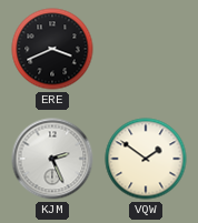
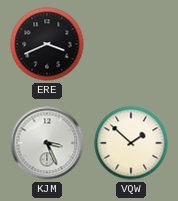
KJM: 2:26 -> 3:26 (47, 143)
VQW: 1:51 -> 1:52 (131, 143)
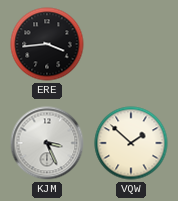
ERE: 3:41 -> 3:44 (47, 44)
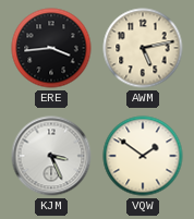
AWM: none -> 5:13 (143, 48)
VQW: 1:52 -> 1:51 (143, 156)
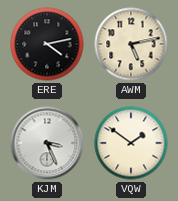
ERE: 3:44 -> 4:13 (47, 44)
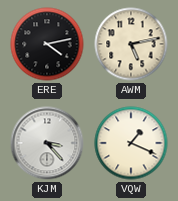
KJM: 3:26 -> 3:23 (47, 143)
VQW: 1:51 -> 1:19 (131, 143)
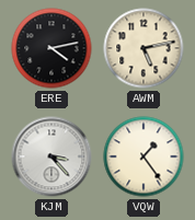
VQW: 1:19 -> 1:24 (144, 157)
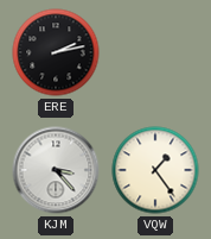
ERE: 4:13 -> 2:13 (56, 52)
AWM: 5:13 -> none (144, 48)
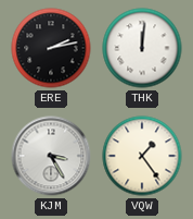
THK: none -> 12:01 (142, 48)
KJM: 3:23 -> 3:25 (51, 156)
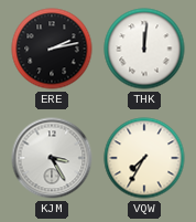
VQW: 1:24 -> 7:35 (144, 158)
